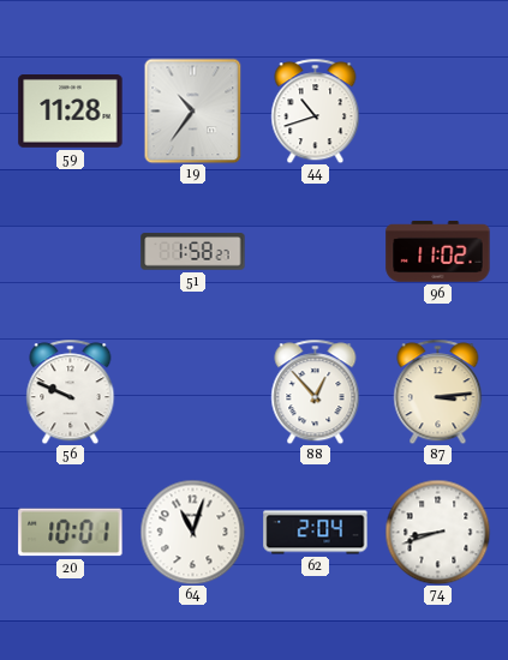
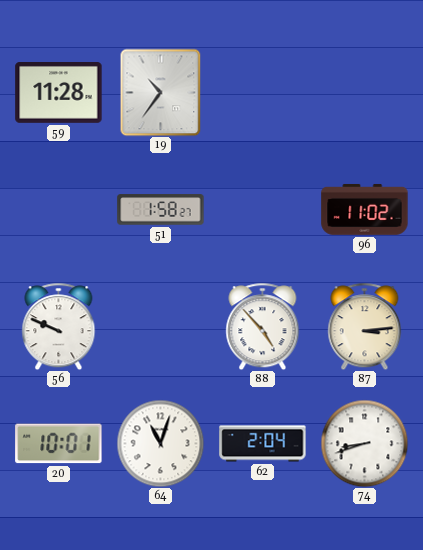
44: 10:42 -> none (316, 110)
88: 12:53 -> 4:53 (263, 326)
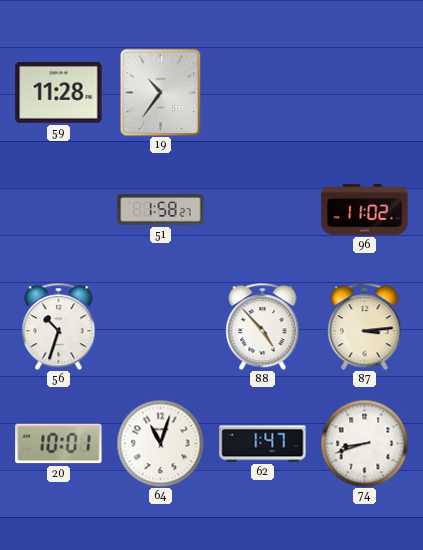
56: 9:49 -> 10:33 (59, 326)
62: 2:04 -> 1:47 (263, 444)
